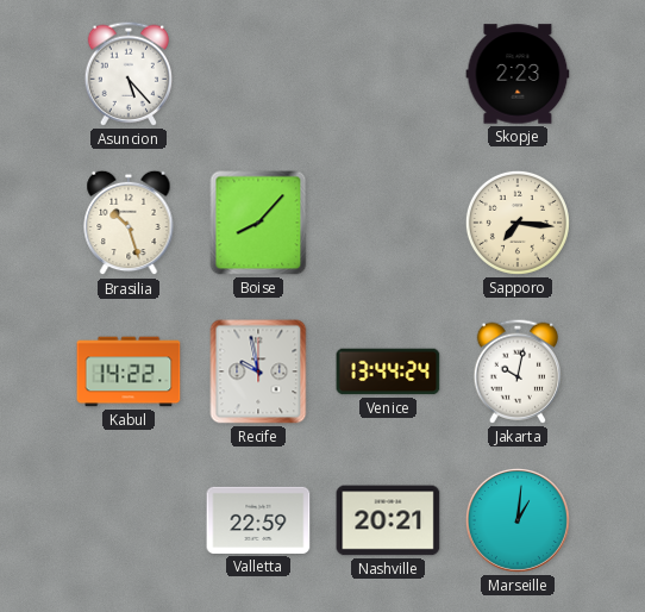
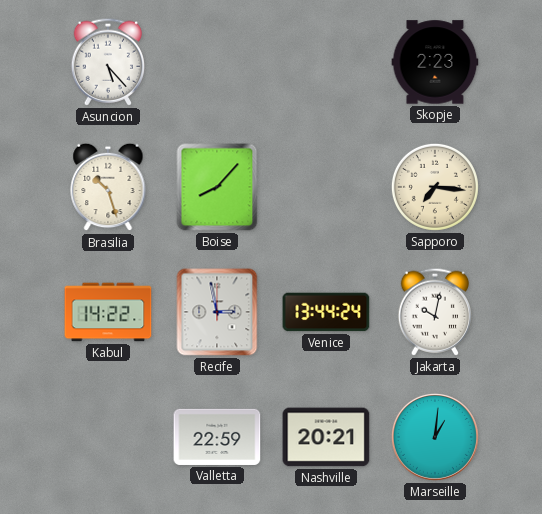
Recife: 9:58 -> 2:58 (217, 312)
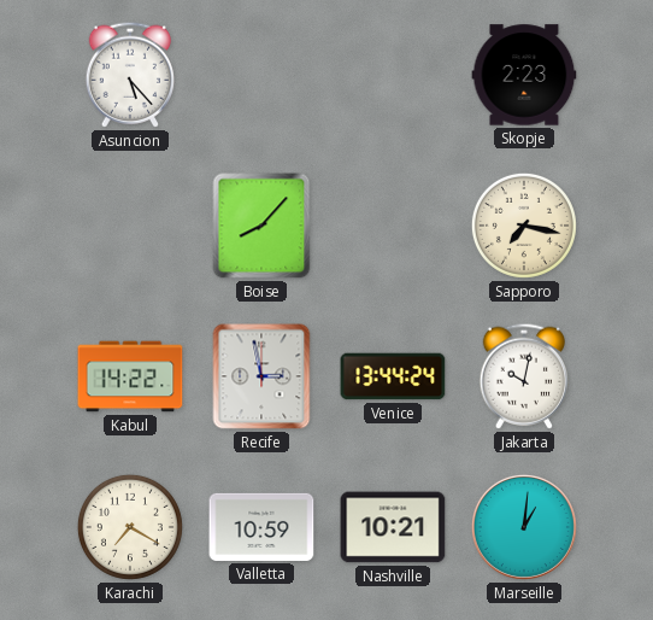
Brasilia: 10:27 -> none (108, 187)
Sapporo: 7:16 -> 7:17 (524, 226)
Karachi: none -> 7:20 (130, 527)
Valletta: 22:59 -> 10:59 (261, 527)
Nashville: 20:21 -> 10:21 (393, 527)
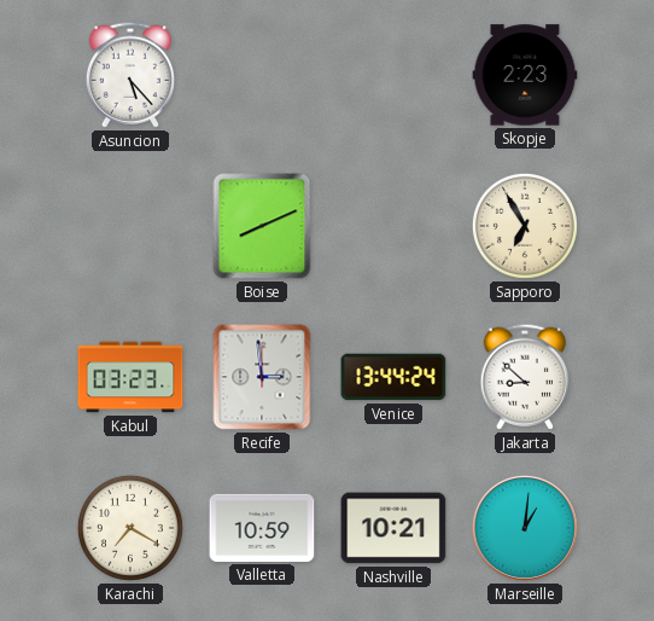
Boise: 8:07 -> 8:11 (262, 226)
Sapporo: 7:17 -> 6:55 (525, 226)
Kabul: 14:22 -> 03:23 (130, 377)
Recife: 2:58 -> 2:59 (262, 377)
Jakarta: 10:02 -> 8:52 (524, 377)
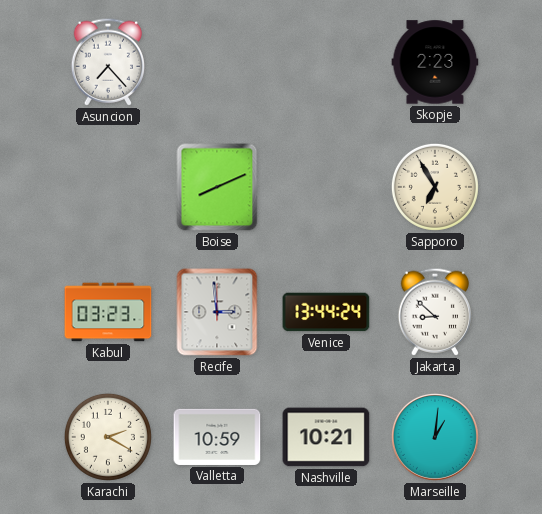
Asuncion: 5:23 -> 7:23 (107, 62)
Karachi: 7:20 -> 2:20 (108, 437)
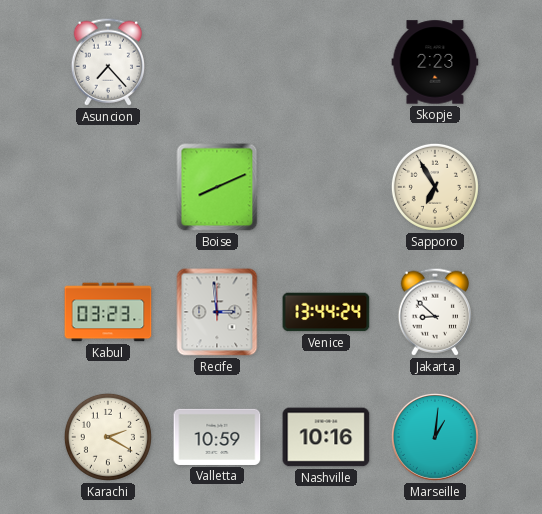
Nashville: 10:21 -> 10:16 (326, 437)
